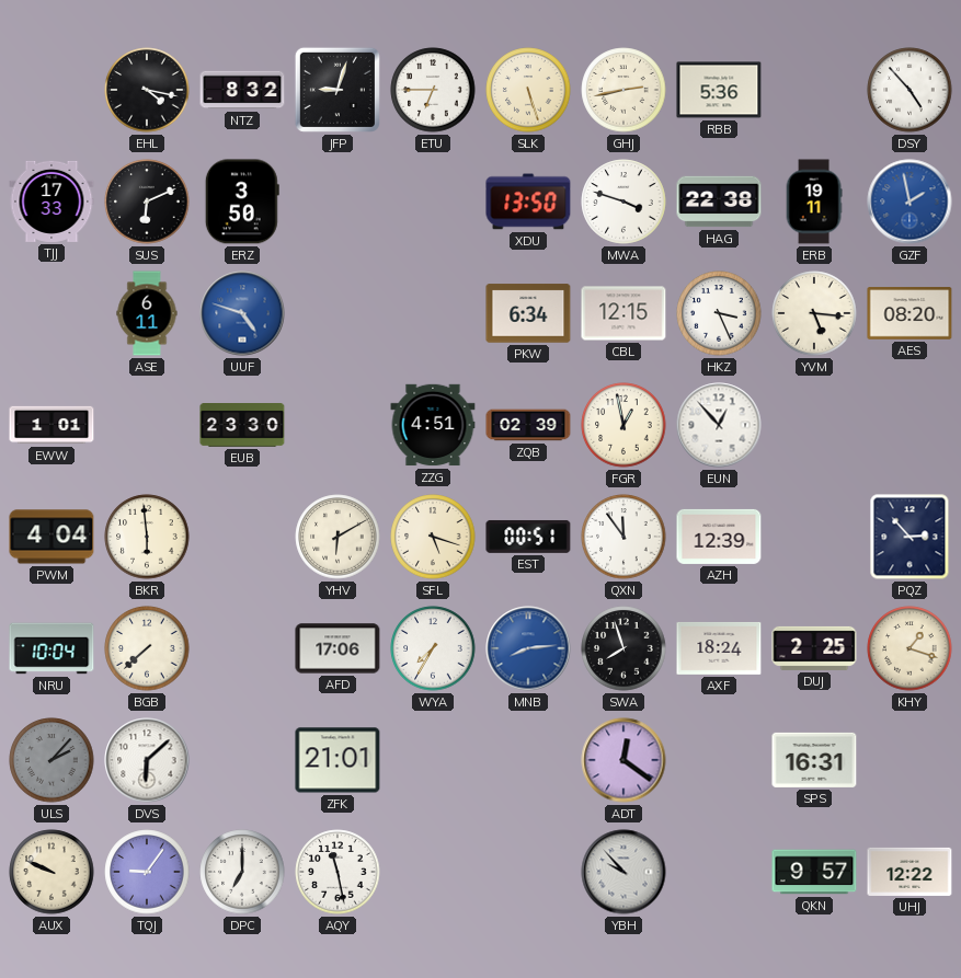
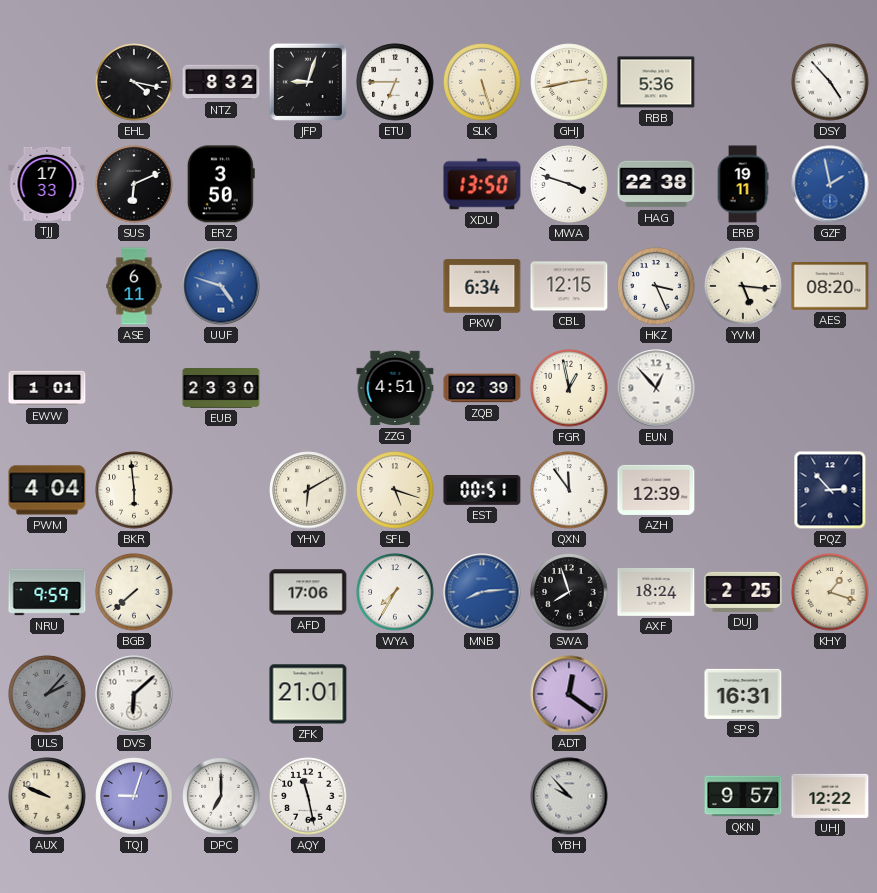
NRU: 10:04 -> 9:59 (47, 592)
TQJ: 9:06 -> 9:03 (134, 796)
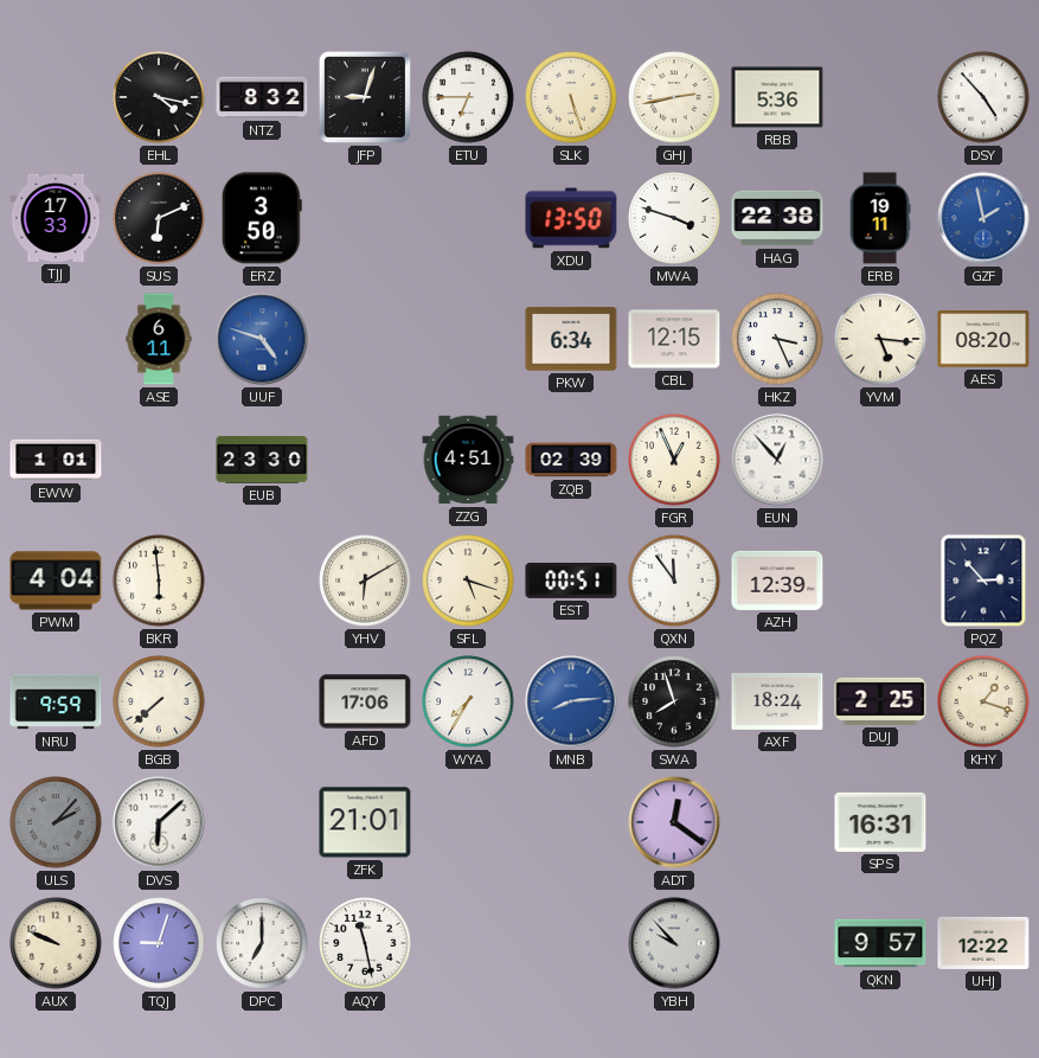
FGR: 12:58 -> 12:56 (674, 460)
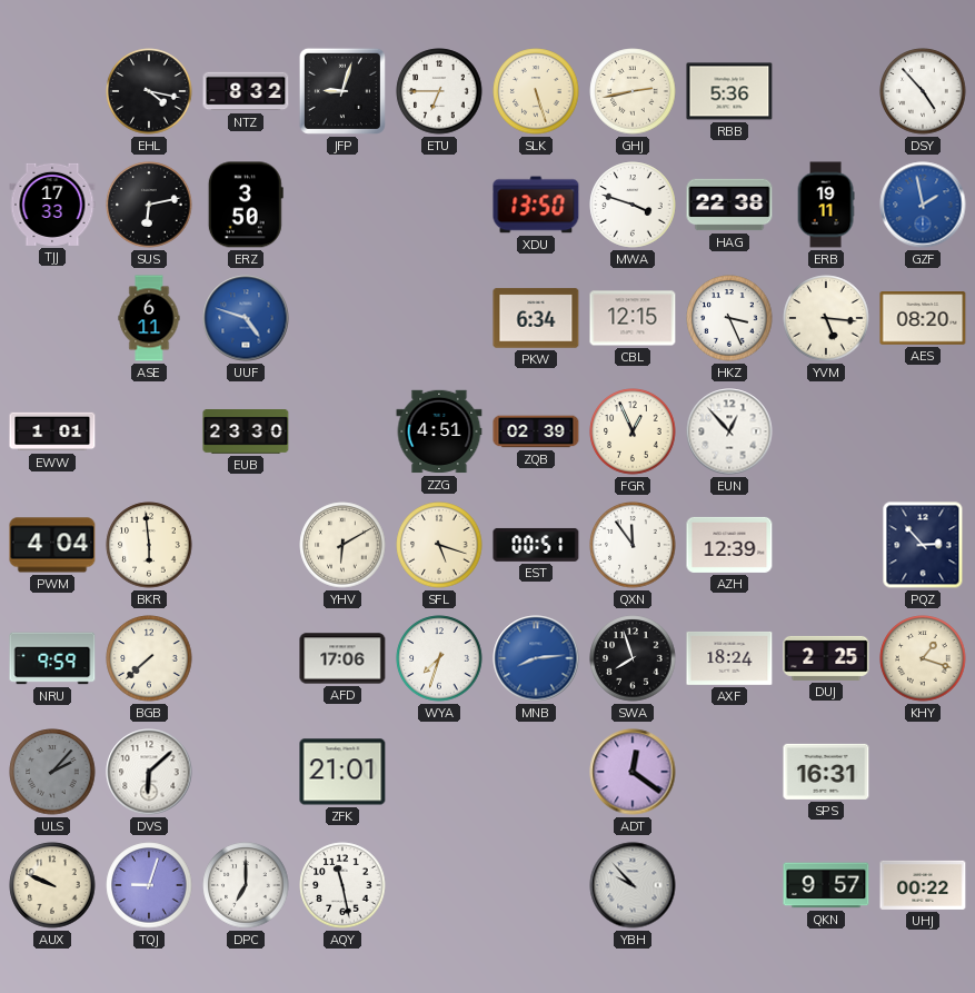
SUS: 6:11 -> 6:13 (149, 205)
WYA: 7:35 -> 7:33 (439, 658)
UHJ: 12:22 -> 00:22 (923, 885)
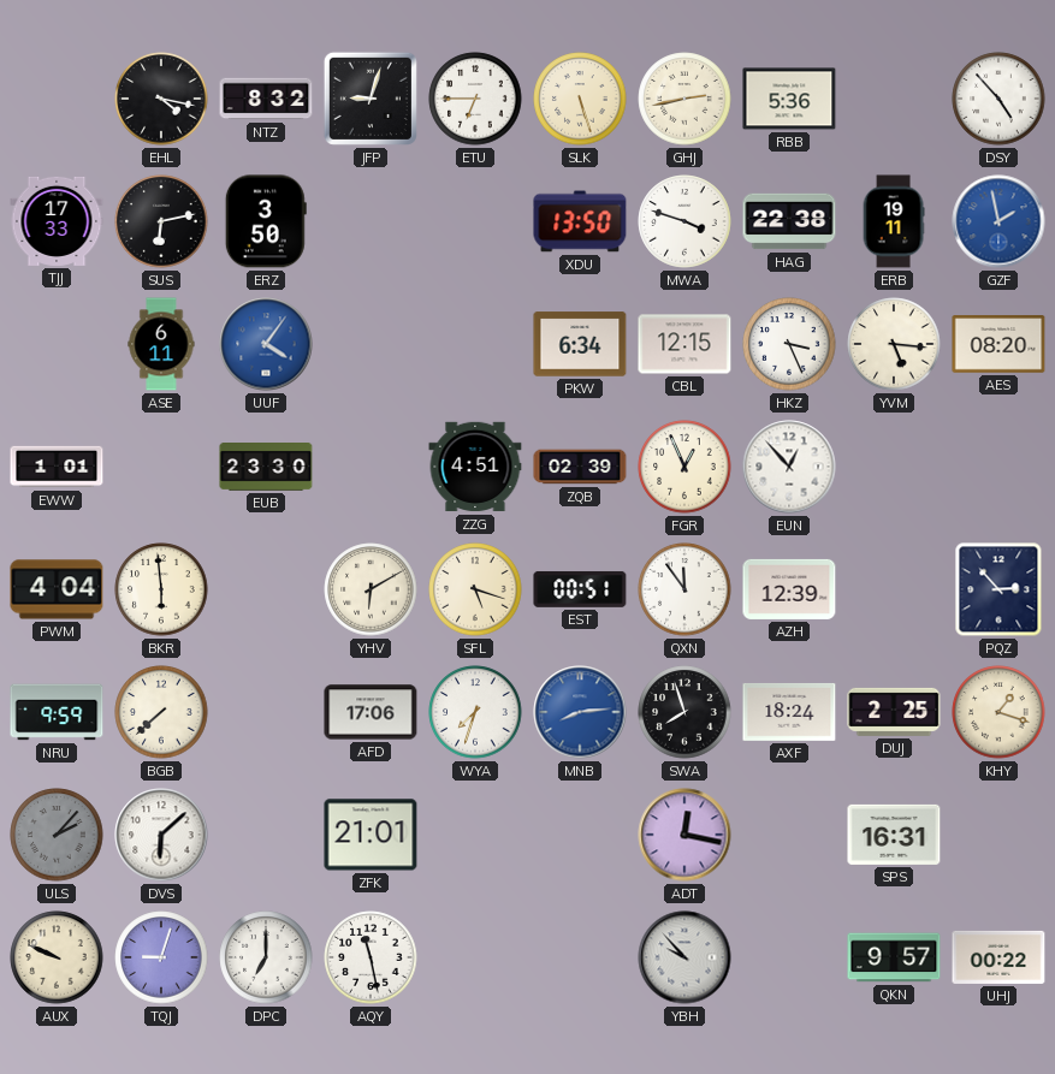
UUF: 4:48 -> 4:06 (266, 344)
ADT: 12:21 -> 12:17 (684, 835)
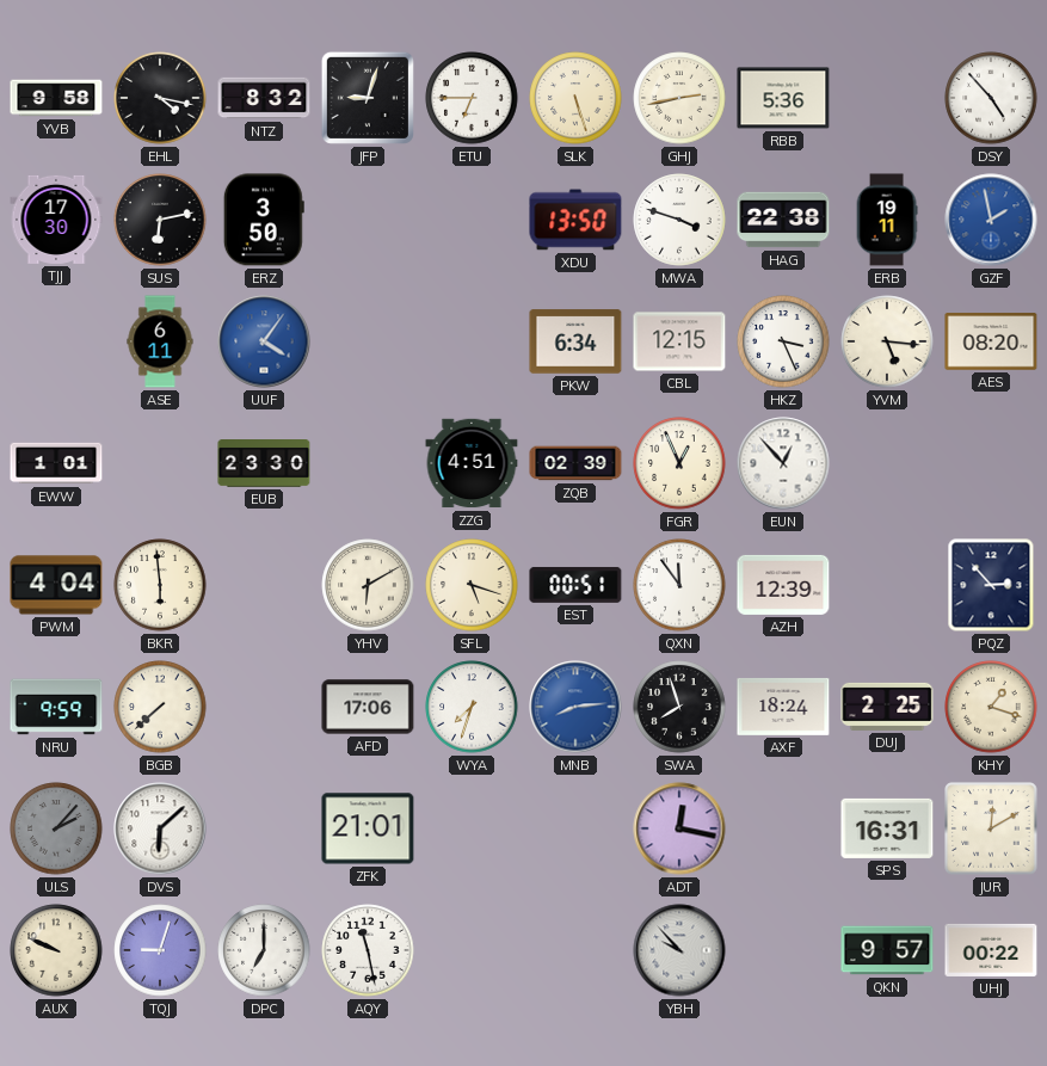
YVB: none -> 9:58 (56, 98)
TJJ: 17:33 -> 17:30 (56, 220)
JUR: none -> 12:10 (991, 828)
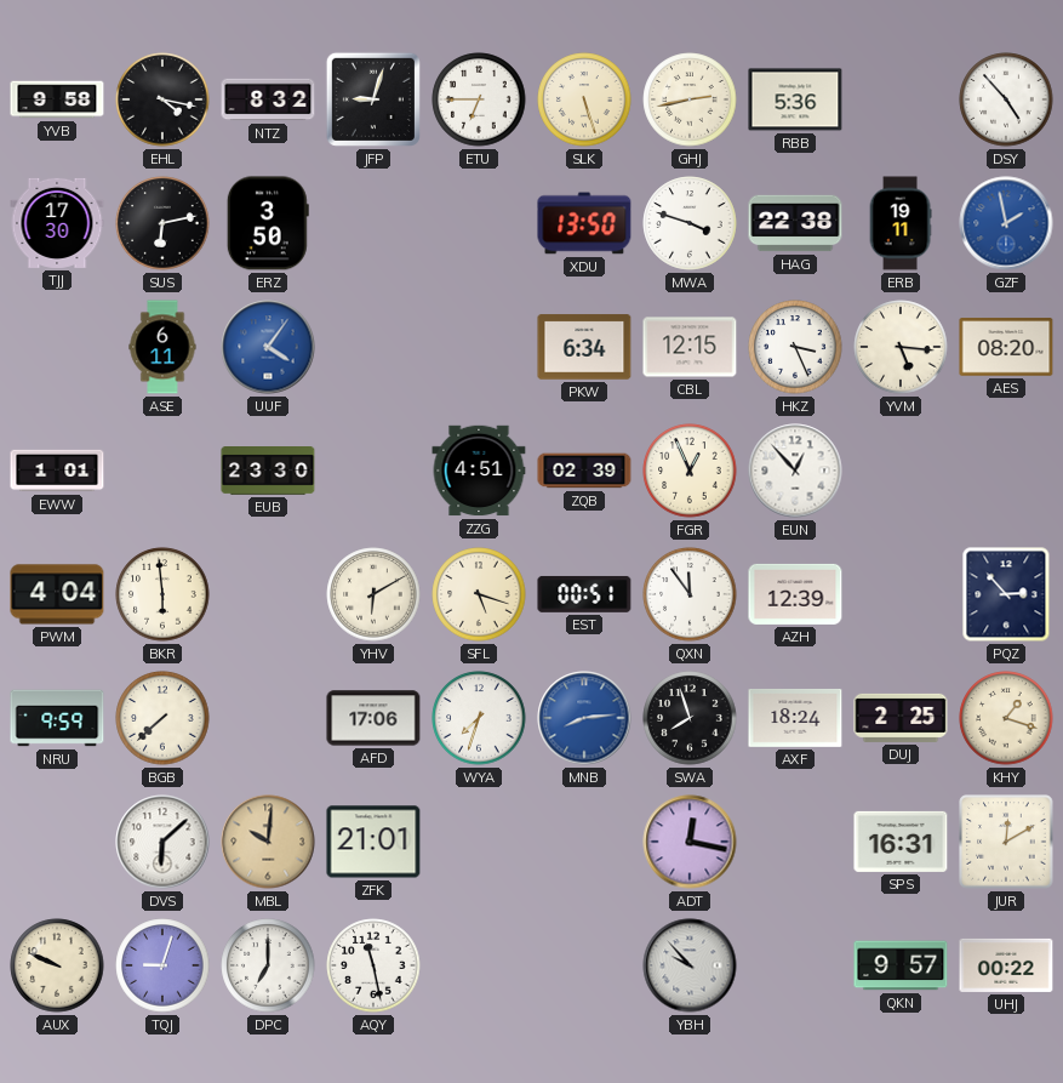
ULS: 2:07 -> none (56, 828)
MBL: none -> 10:01 (268, 842)
